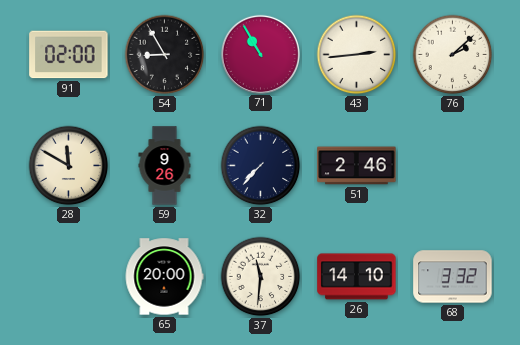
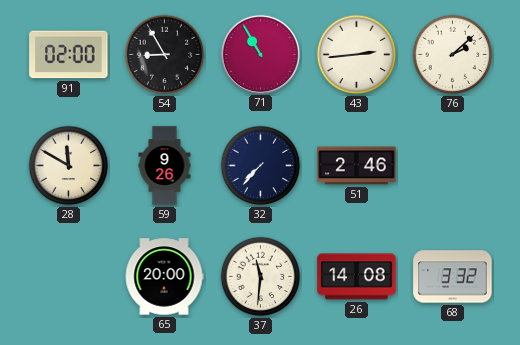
26: 14:10 -> 14:08 (357, 277)
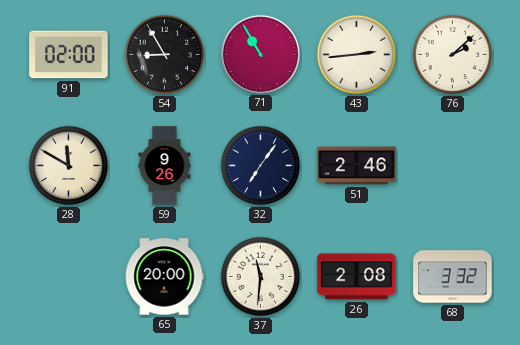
32: 7:37 -> 7:06 (261, 166)
26: 14:08 -> 2:08 (357, 277)
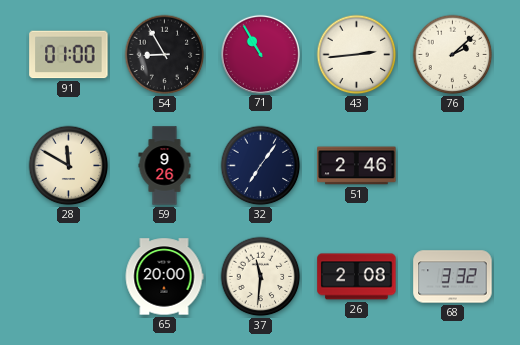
91: 02:00 -> 01:00 (69, 55)
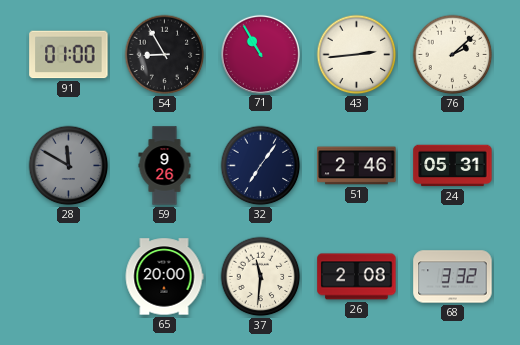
28 dial: cream -> grey (69, 166)
24: none -> 05:31 (453, 166)
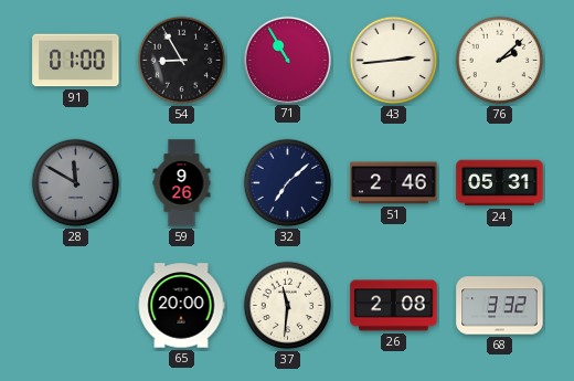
32: 7:06 -> 7:08 (288, 183)
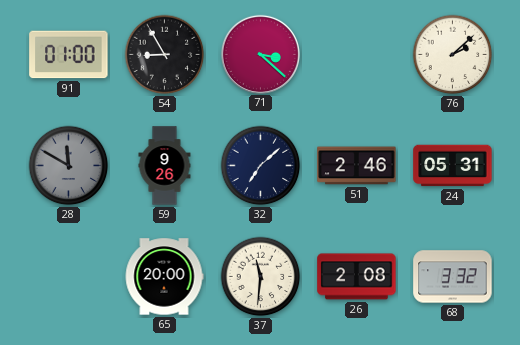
71: 10:55 -> 3:22 (260, 54)
43: 2:44 -> none (394, 61)
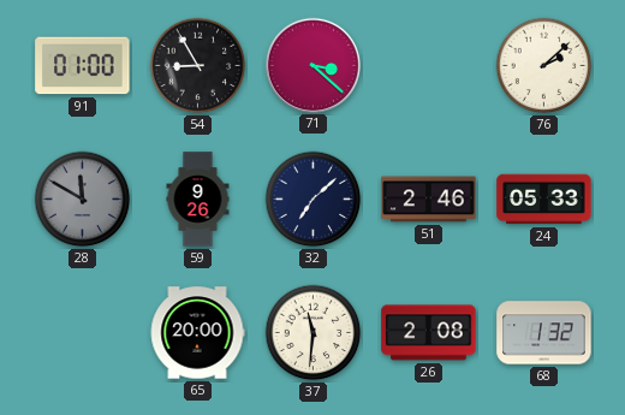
24: 05:31 -> 05:33 (544, 200)
68: 3:32 -> 1:32 (544, 333)
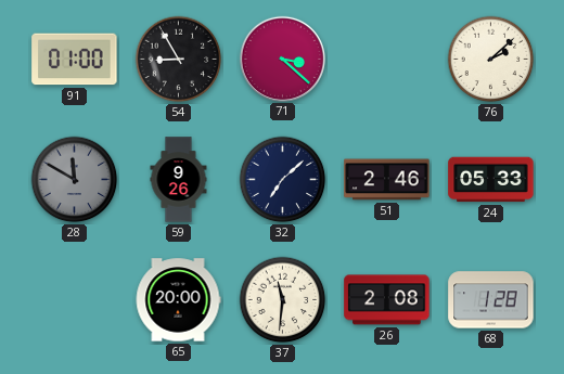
68: 1:32 -> 1:28 (491, 300)
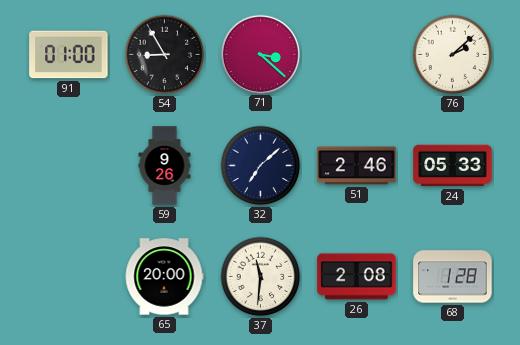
28: 11:50 -> none (75, 180)
